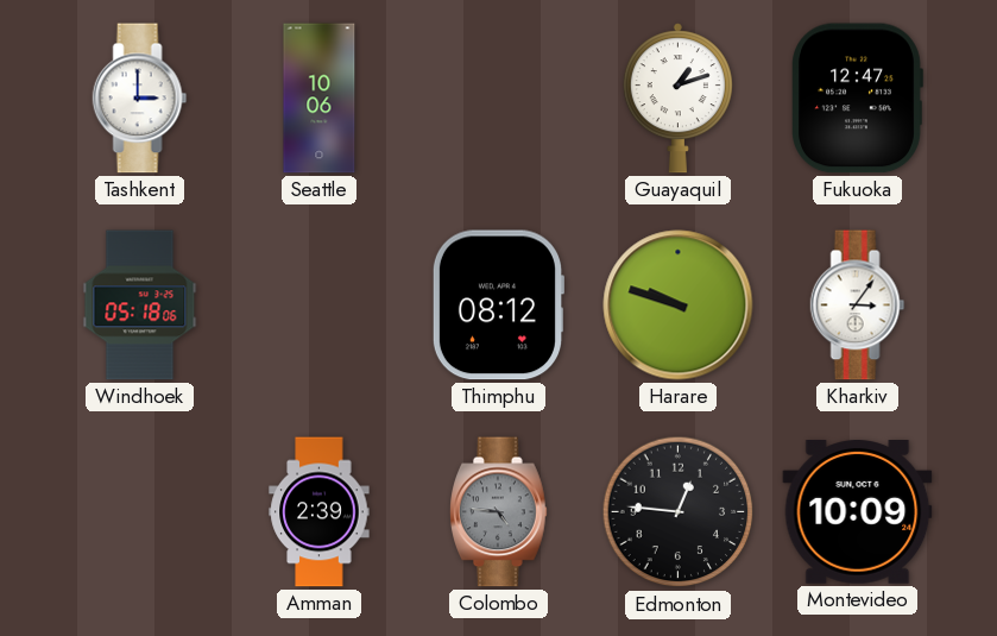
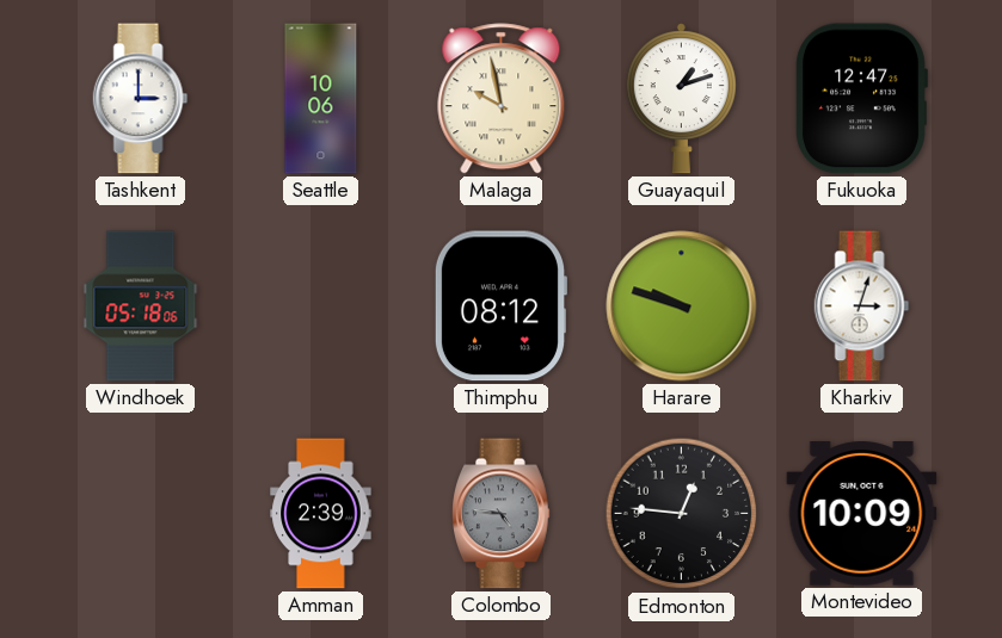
Malaga: none -> 9:58 (502, 99)
Kharkiv: 3:06 -> 3:03 (862, 306)
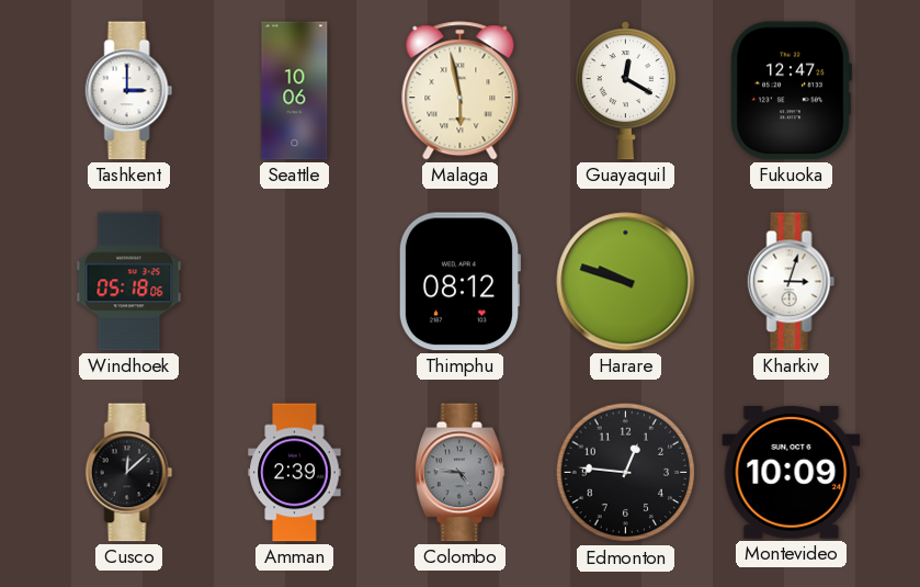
Malaga: 9:58 -> 5:58 (461, 91)
Guayaquil: 1:12 -> 12:20 (625, 91)
Cusco: none -> 12:08 (129, 473)
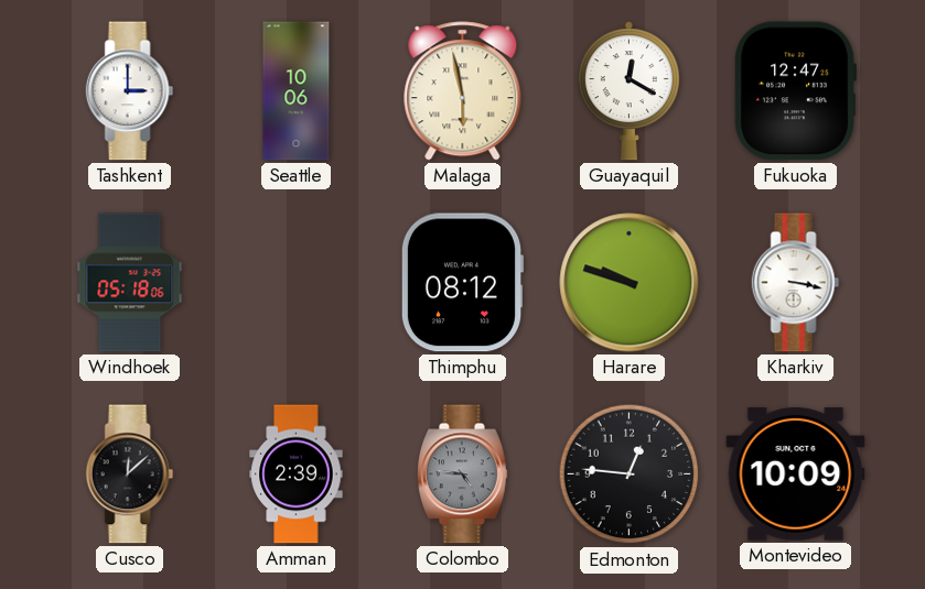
Kharkiv: 3:03 -> 3:17 (796, 283)
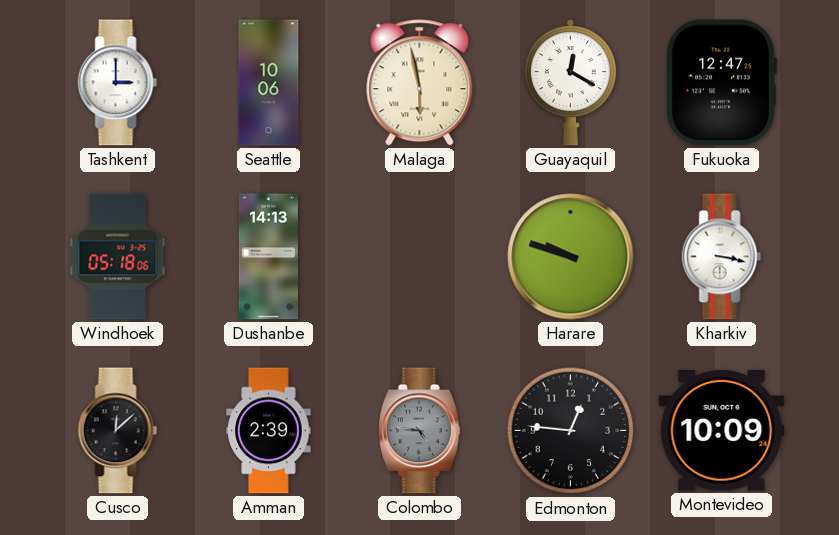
Dushanbe: none -> 14:13 (268, 257)
Thimphu: 08:12 -> none (461, 283)
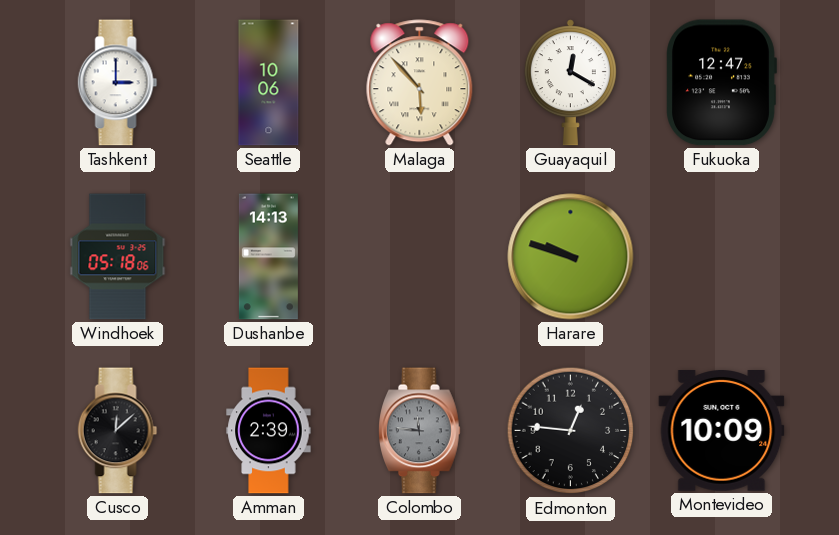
Malaga: 5:58 -> 5:53 (420, 83)
Kharkiv: 3:17 -> none (722, 257)
Colombo: 4:46 -> 11:46 (420, 431)
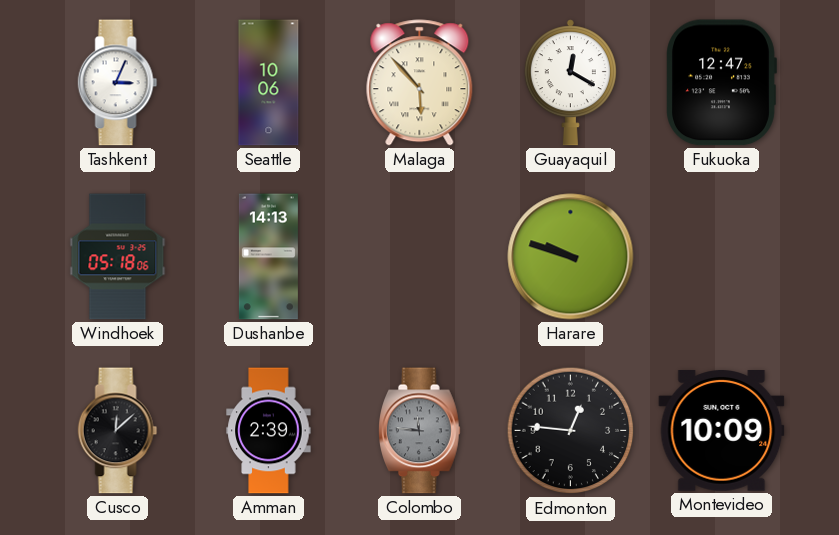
Tashkent: 3:00 -> 3:04 (118, 83)
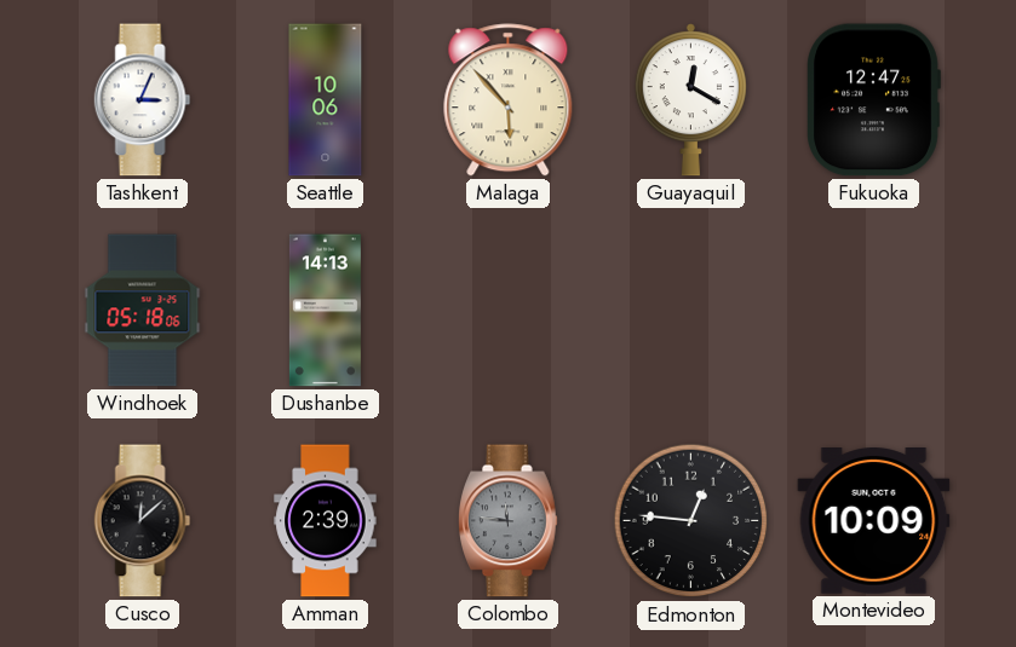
Harare: 9:48 -> none (571, 257)
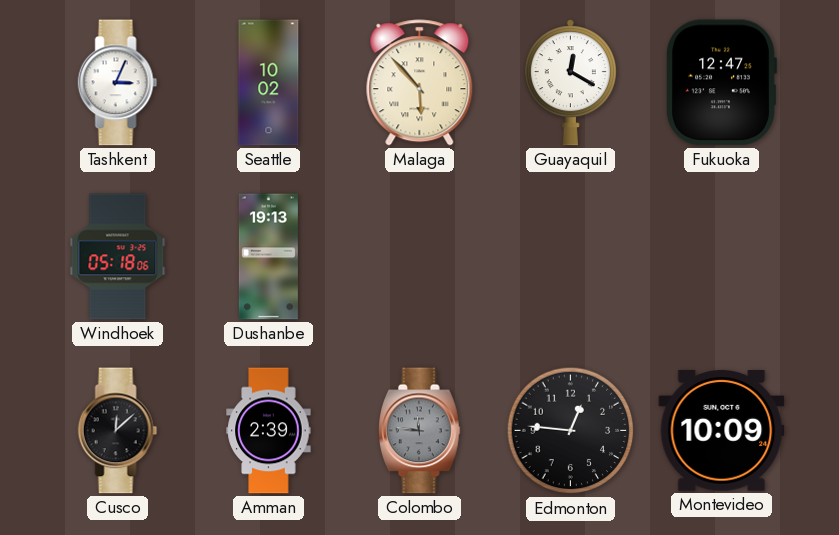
Seattle: 10:06 -> 10:02 (269, 83)
Dushanbe: 14:13 -> 19:13 (268, 257)
